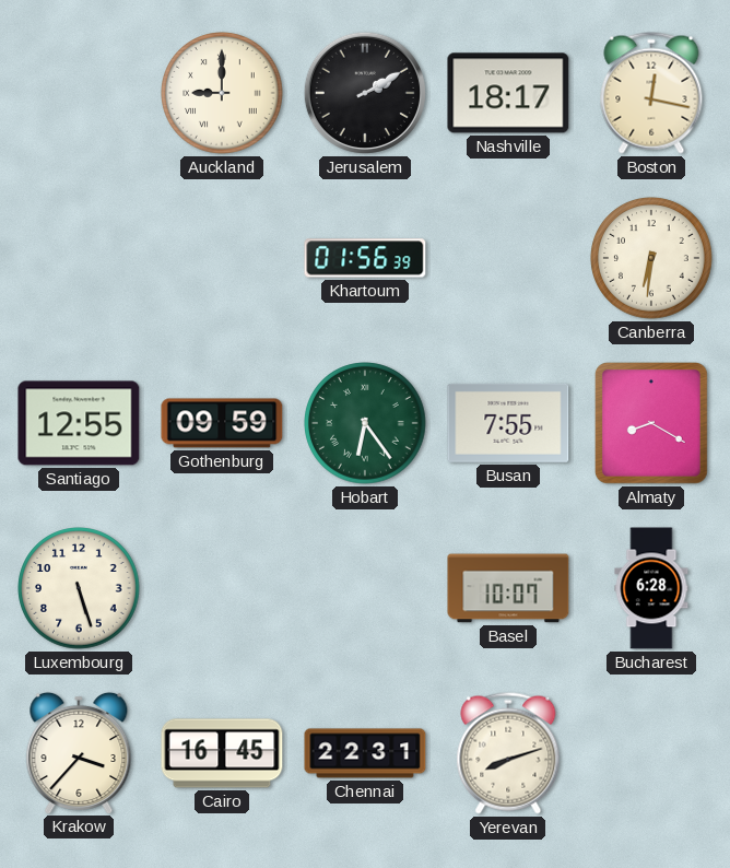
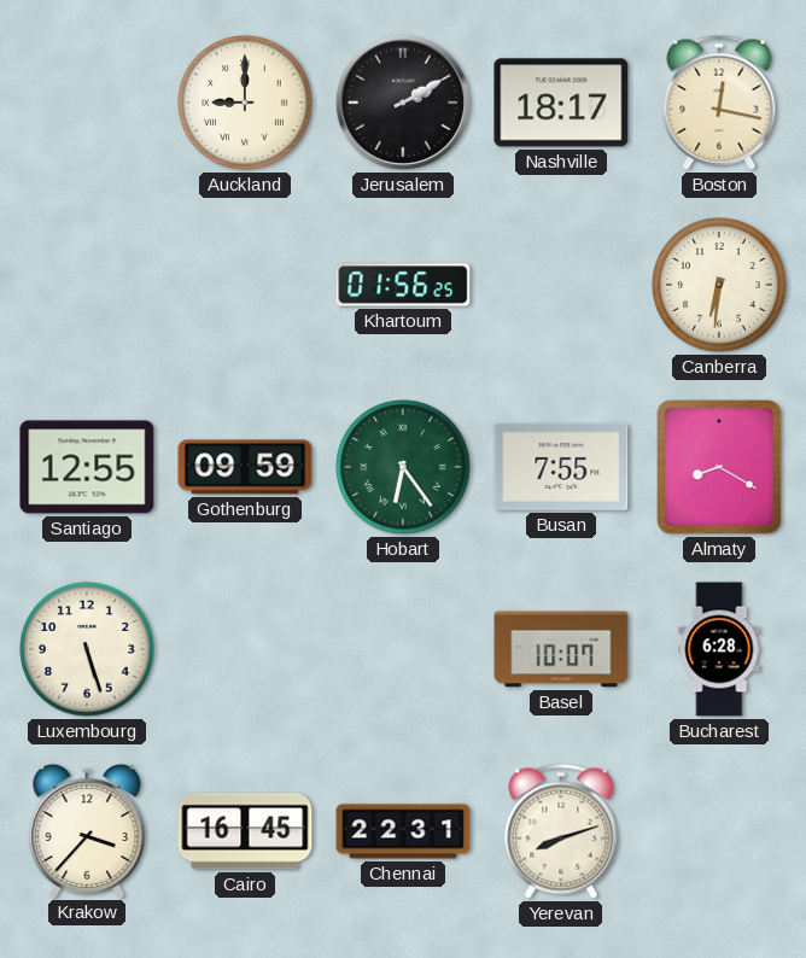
Khartoum: 01:56:39 -> 01:56:25 (403, 285)
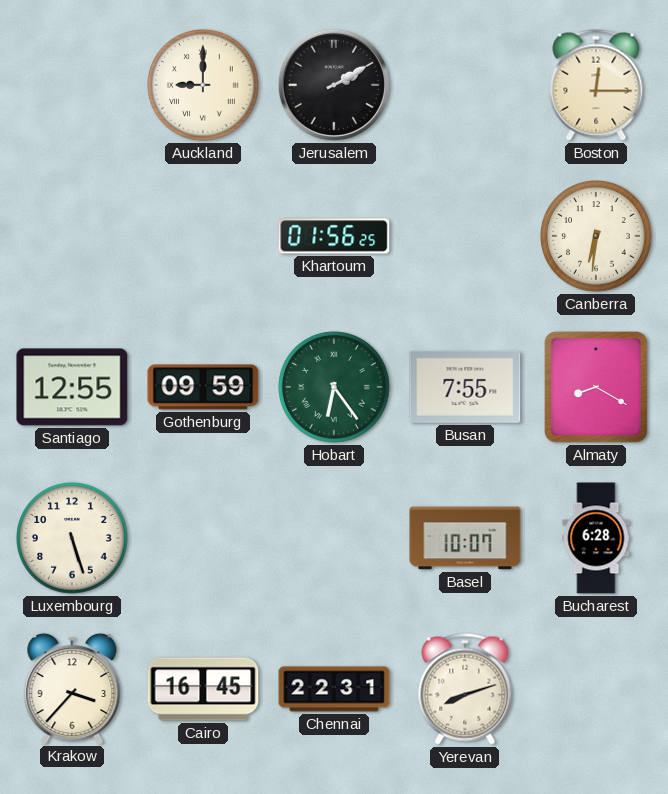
Nashville: 18:17 -> none (561, 103)
Boston: 12:17 -> 12:15 (596, 85)
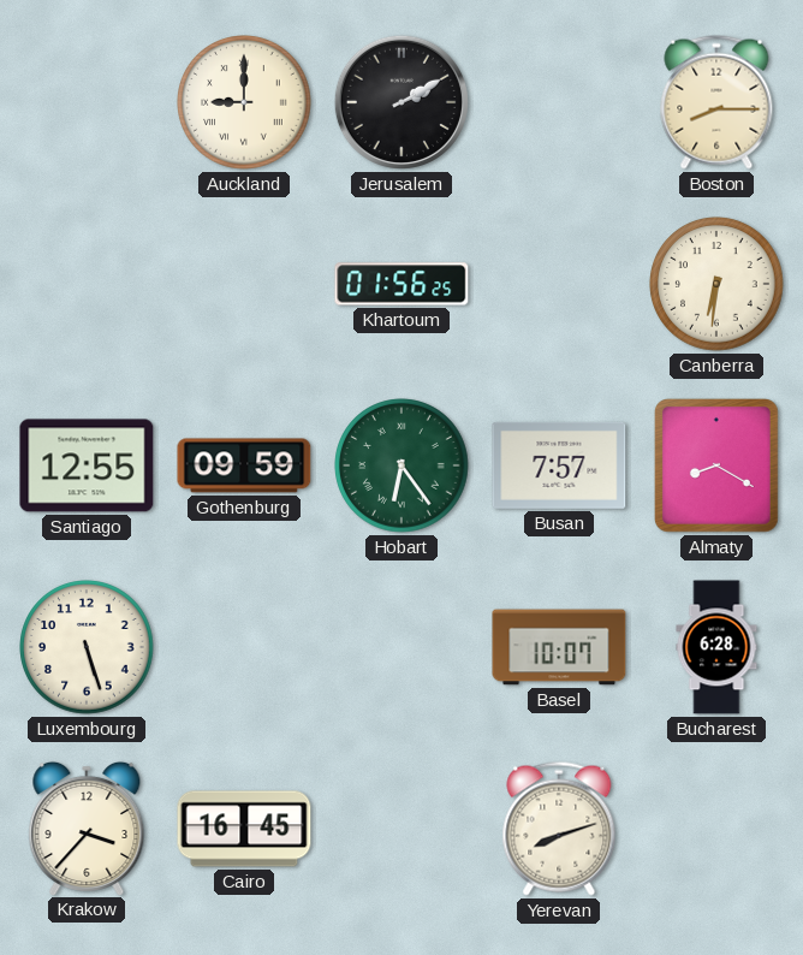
Boston: 12:15 -> 8:15 (716, 102)
Busan: 7:55 -> 7:57 (559, 465)
Chennai: 22:31 -> none (334, 689)
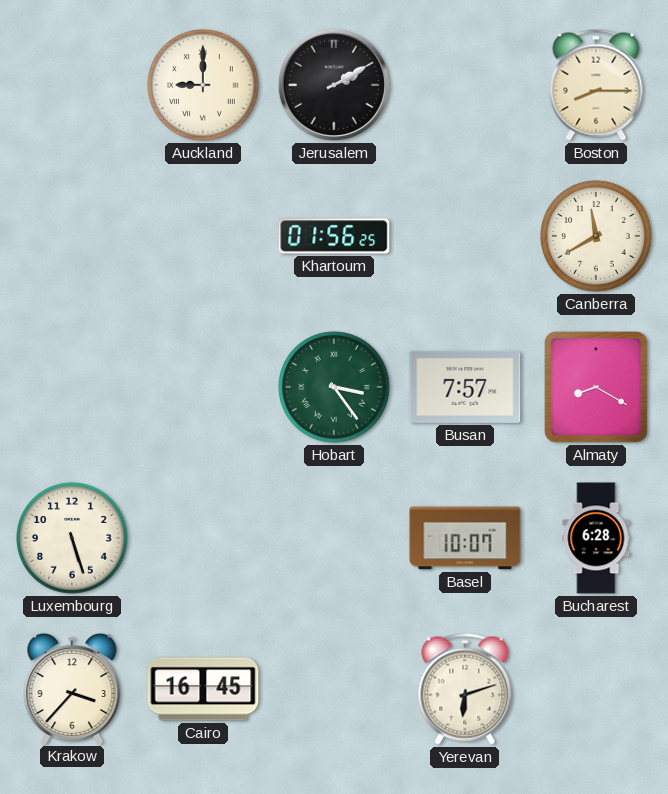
Canberra: 6:31 -> 11:40 (596, 236)
Santiago: 12:55 -> none (87, 465)
Gothenburg: 09:59 -> none (244, 465)
Hobart: 6:24 -> 3:24 (334, 387)
Yerevan: 8:12 -> 6:12 (465, 689)
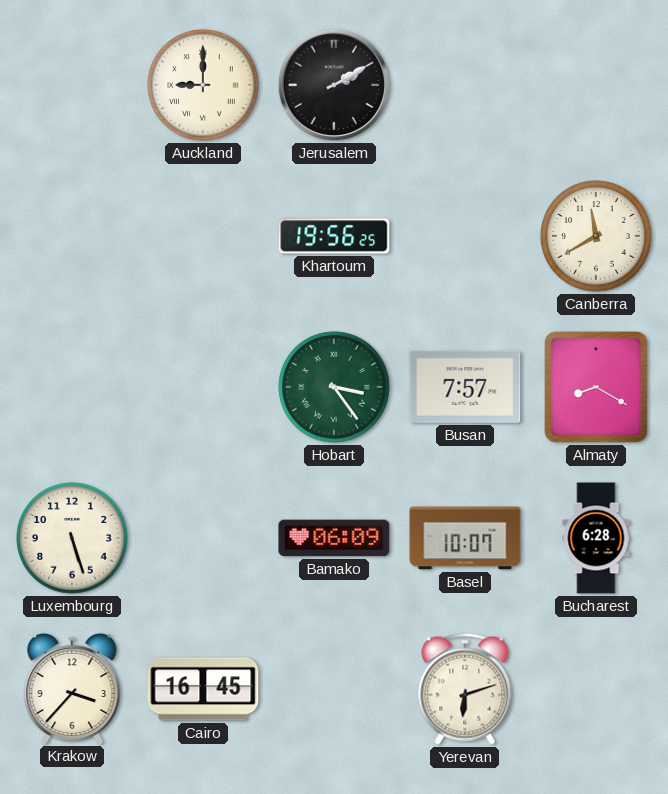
Boston: 8:15 -> none (596, 85)
Khartoum: 01:56 -> 19:56 (334, 236)
Bamako: none -> 06:09 (334, 538)
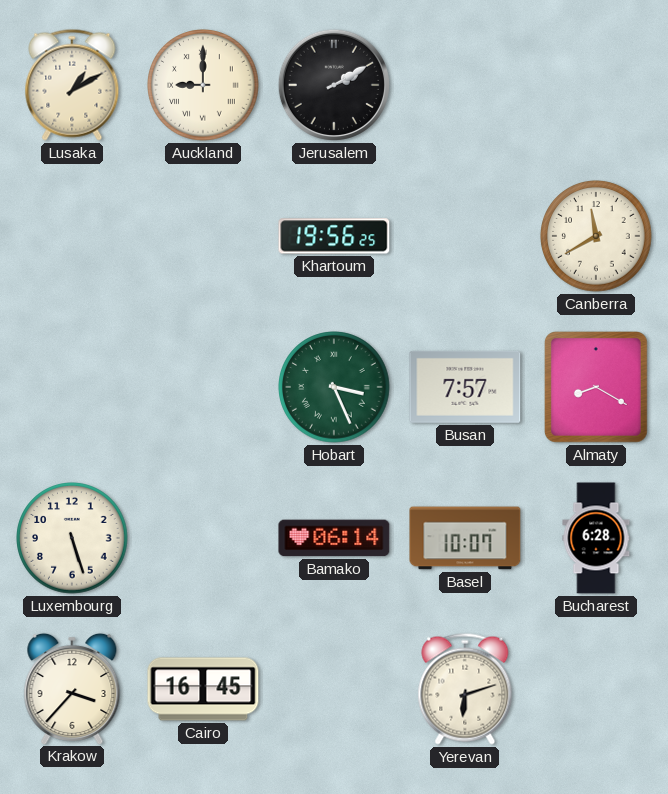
Lusaka: none -> 1:10 (72, 85)
Hobart: 3:24 -> 3:26 (334, 387)
Bamako: 06:09 -> 06:14 (334, 538)
